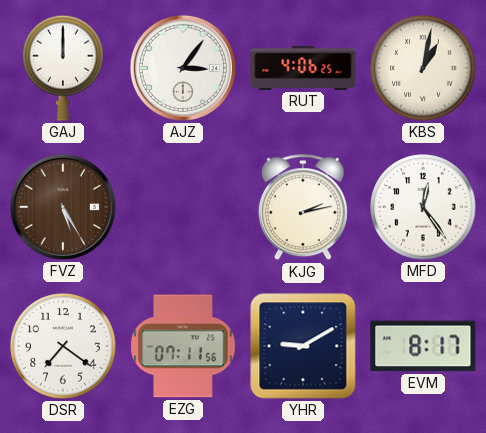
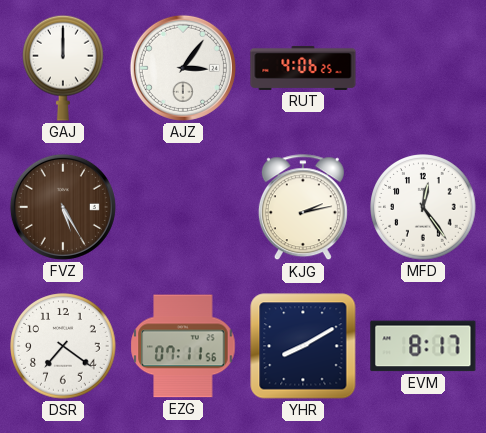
KBS: 1:02 -> none (423, 68)
YHR: 9:10 -> 8:10 (303, 346)
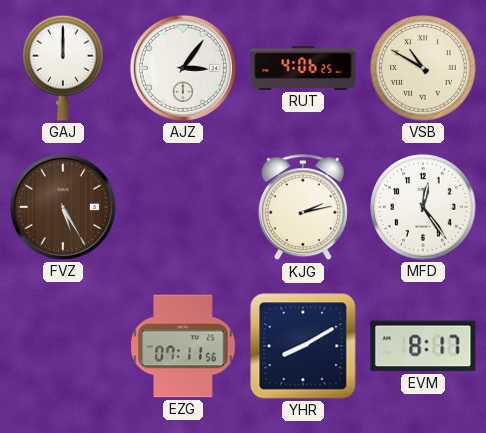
VSB: none -> 10:50 (423, 68)
DSR: 7:21 -> none (63, 346)
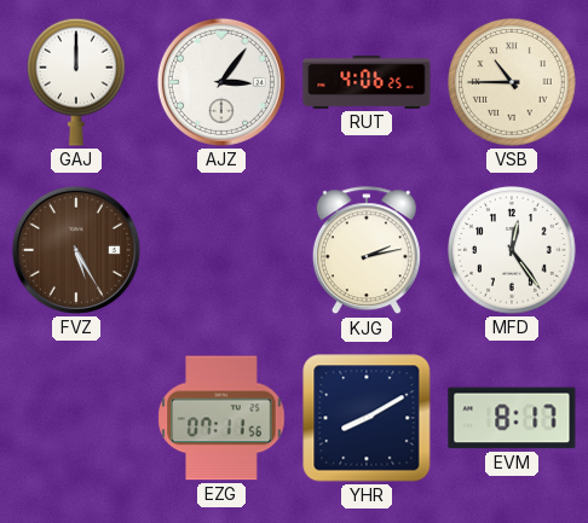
VSB: 10:50 -> 10:45 (512, 82)
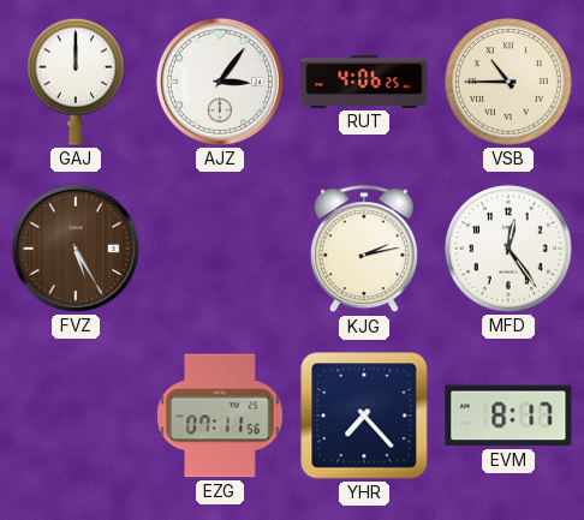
YHR: 8:10 -> 7:23 (364, 416)
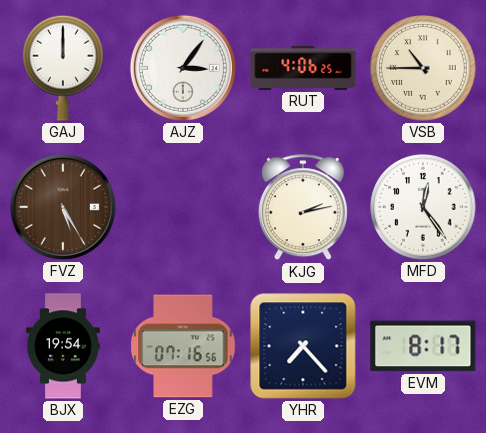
BJX: none -> 19:54 (63, 346)
EZG: 07:11 -> 07:16 (183, 346)
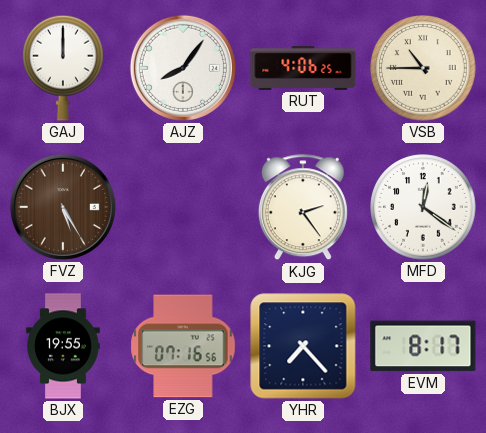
AJZ: 3:06 -> 8:06 (183, 68)
KJG: 2:13 -> 2:24 (303, 208)
MFD: 12:24 -> 12:21 (423, 207)
BJX: 19:54 -> 19:55 (63, 346)
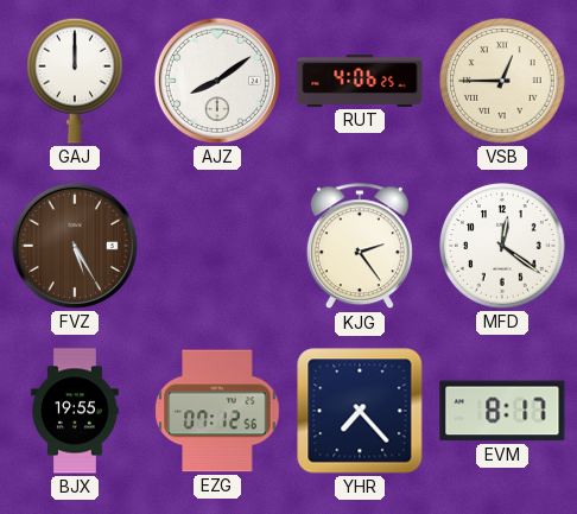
AJZ: 8:06 -> 8:09 (217, 81)
VSB: 10:45 -> 12:45 (502, 81)
EZG: 07:16 -> 07:12 (217, 411)
